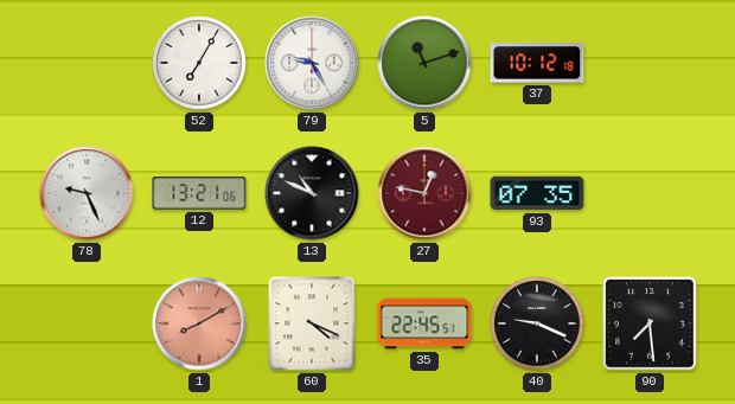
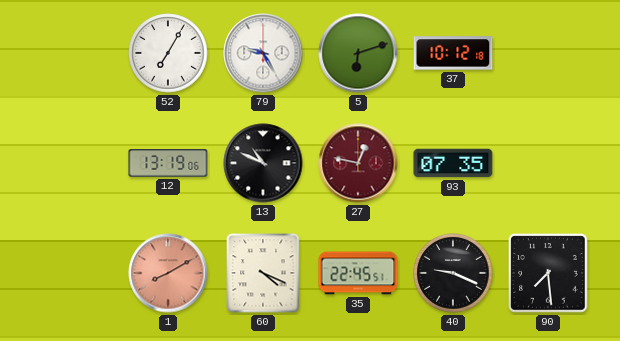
5: 11:12 -> 6:12 (358, 53)
78: 9:26 -> none (87, 193)
12: 13:21 -> 13:19 (168, 163)
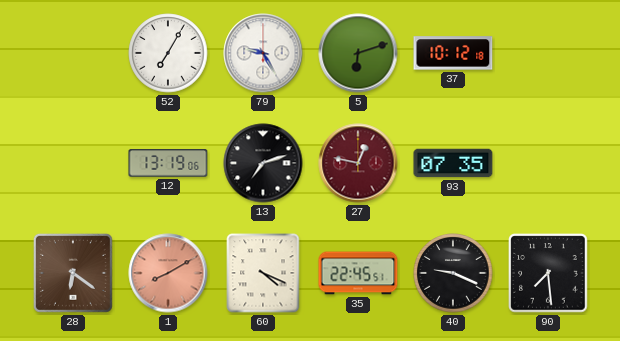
13: 10:49 -> 7:12 (263, 163)
28: none -> 6:21 (73, 273)
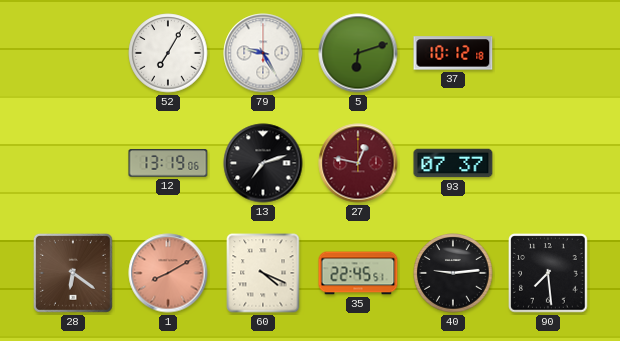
93: 07:35 -> 07:37 (453, 163)
40: 9:19 -> 9:14 (453, 273)
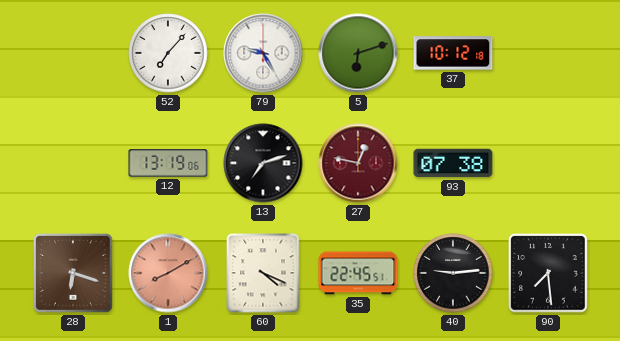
52: 7:05 -> 7:07 (168, 53)
93: 07:37 -> 07:38 (453, 163)
28: 6:21 -> 6:18 (73, 273)
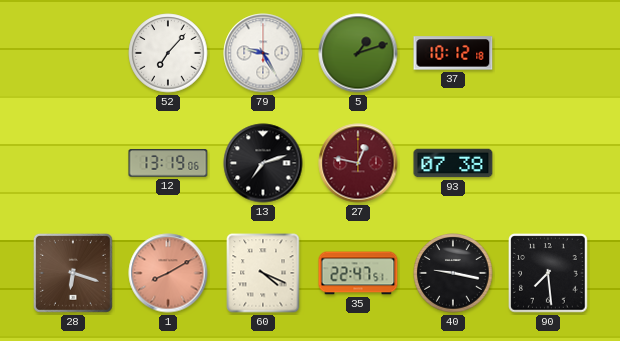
5: 6:12 -> 1:12 (358, 53)
35: 22:45 -> 22:47 (358, 273)
40: 9:14 -> 9:17 (453, 273)
